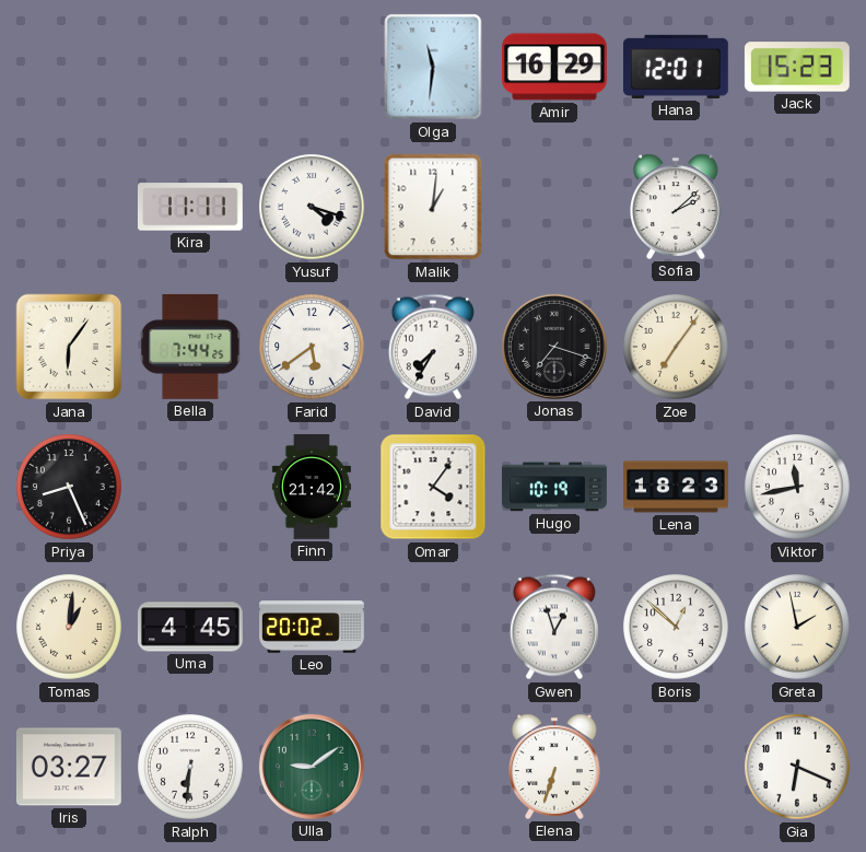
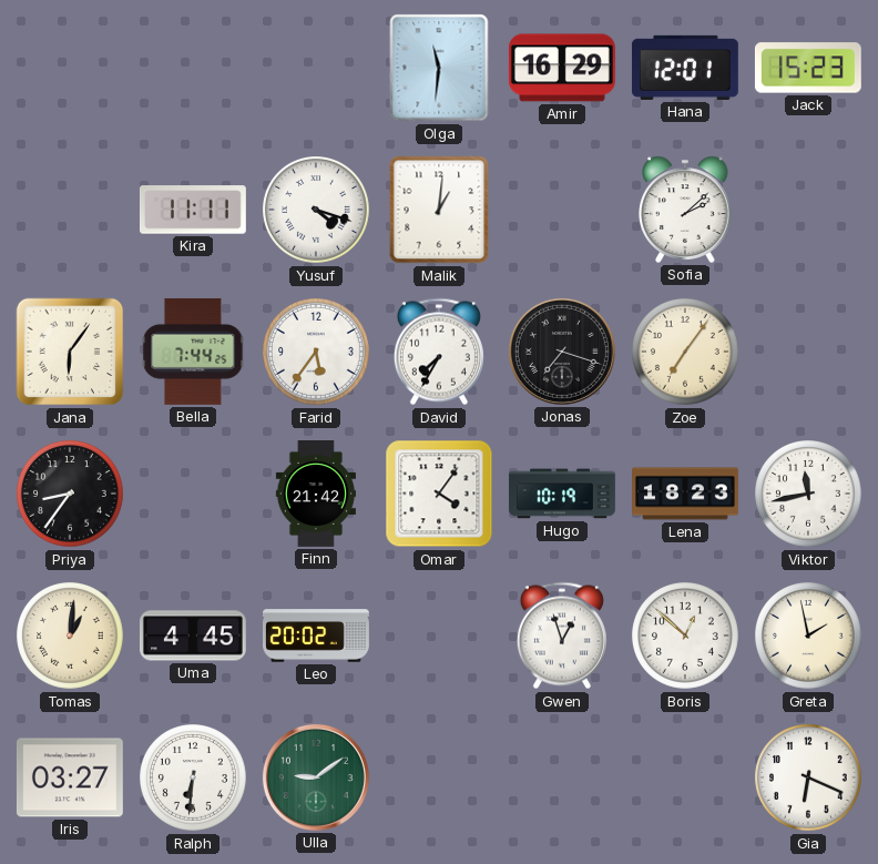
Farid: 5:39 -> 5:36 (317, 353)
Priya: 8:26 -> 8:36 (71, 495)
Elena: 6:33 -> none (554, 767)
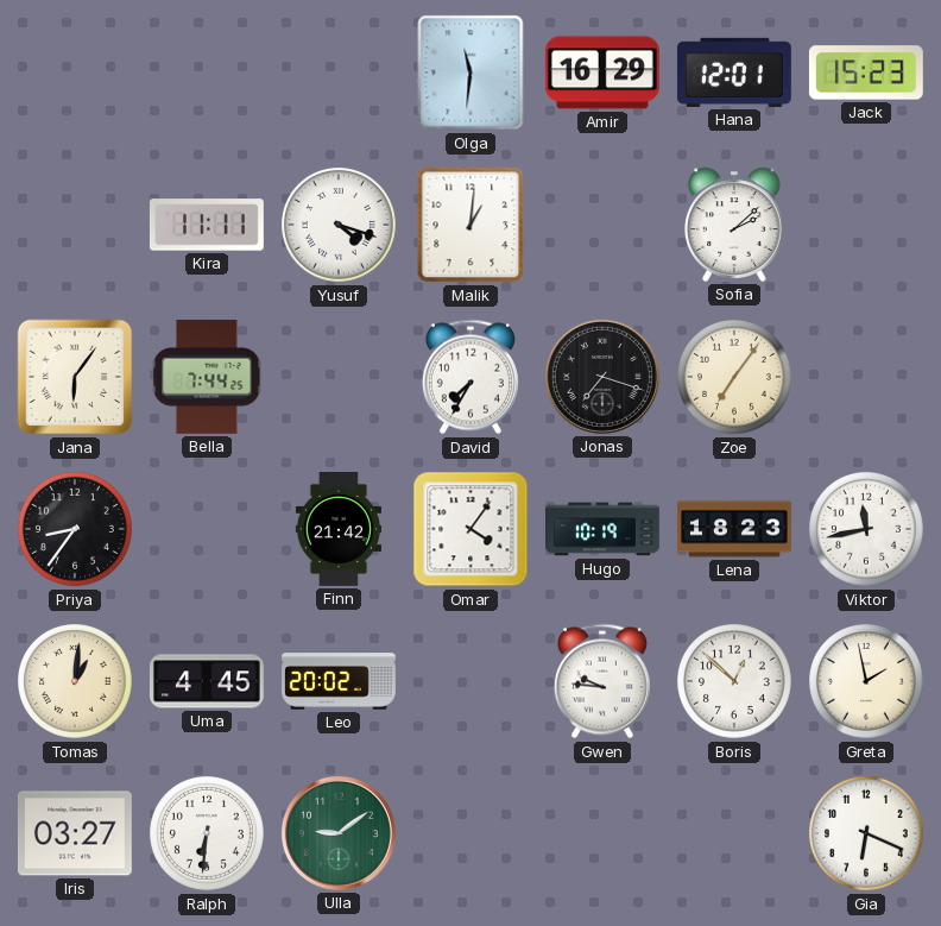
Farid: 5:36 -> none (317, 353)
Gwen: 12:57 -> 9:46 (602, 681)
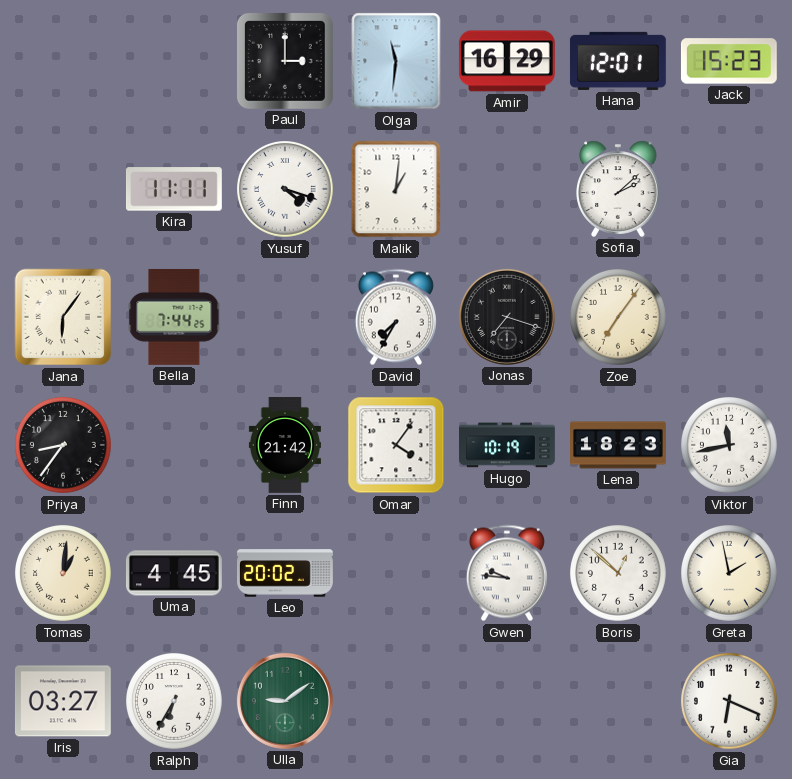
Paul: none -> 3:00 (285, 61)
Ralph: 6:31 -> 6:35 (175, 702)
